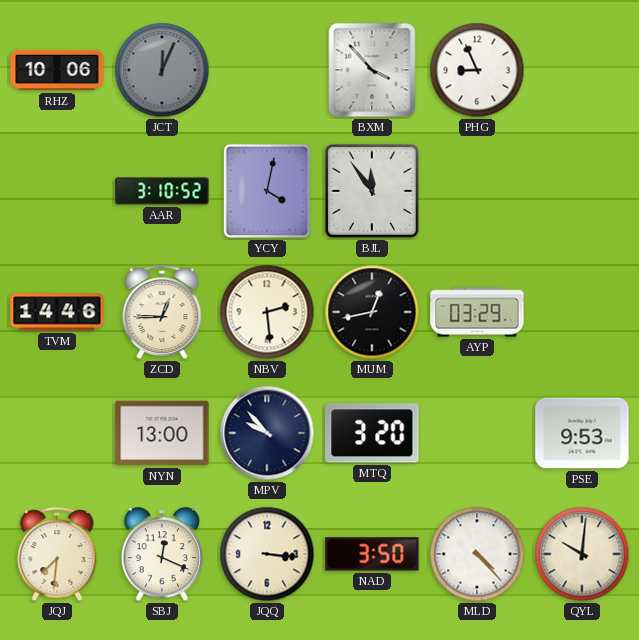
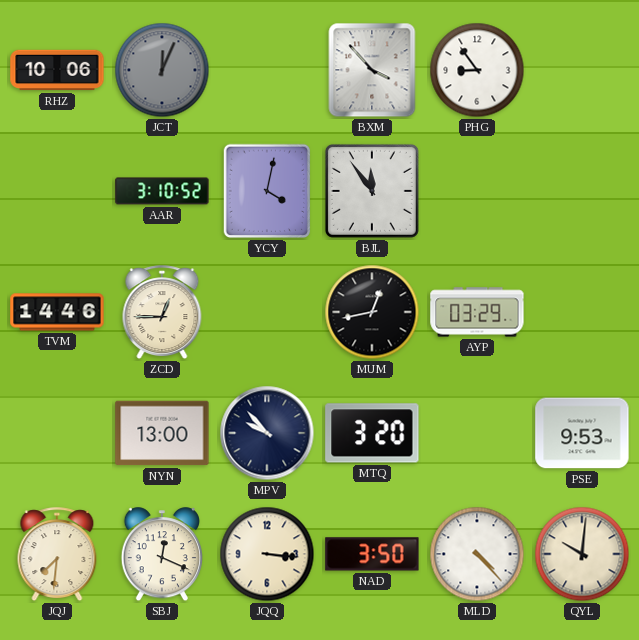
PHG: 8:56 -> 8:54 (477, 70)
NBV: 2:29 -> none (267, 312)
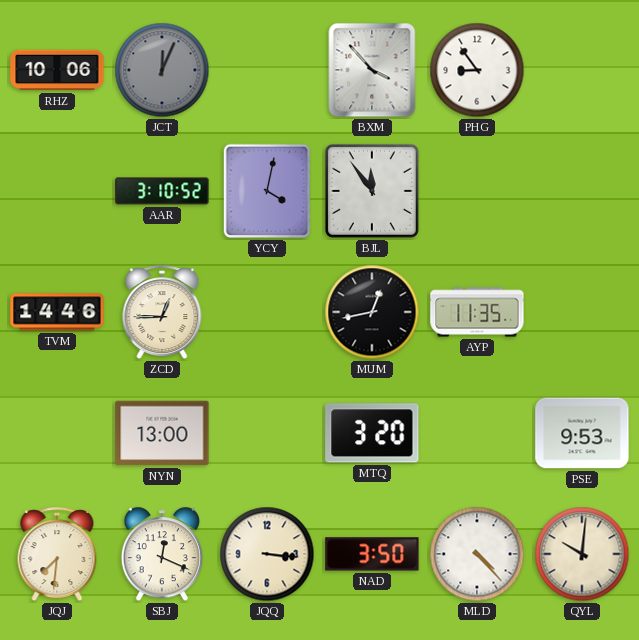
AYP: 03:29 -> 11:35 (477, 312)
MPV: 9:53 -> none (267, 433)
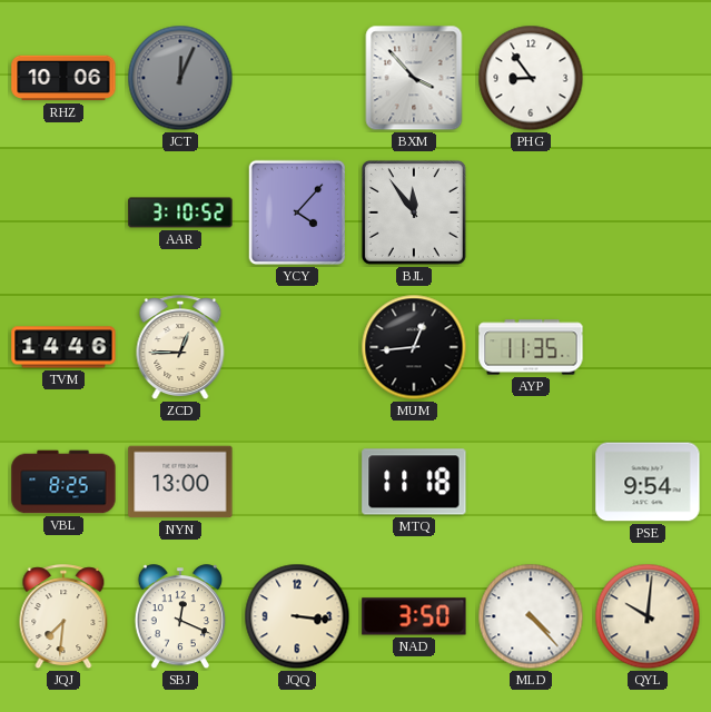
YCY: 4:02 -> 4:07 (297, 212)
MUM: 12:43 -> 12:44 (414, 347)
VBL: none -> 8:25 (63, 482)
MTQ: 3:20 -> 11:18 (414, 482)
PSE: 9:53 -> 9:54 (648, 482)
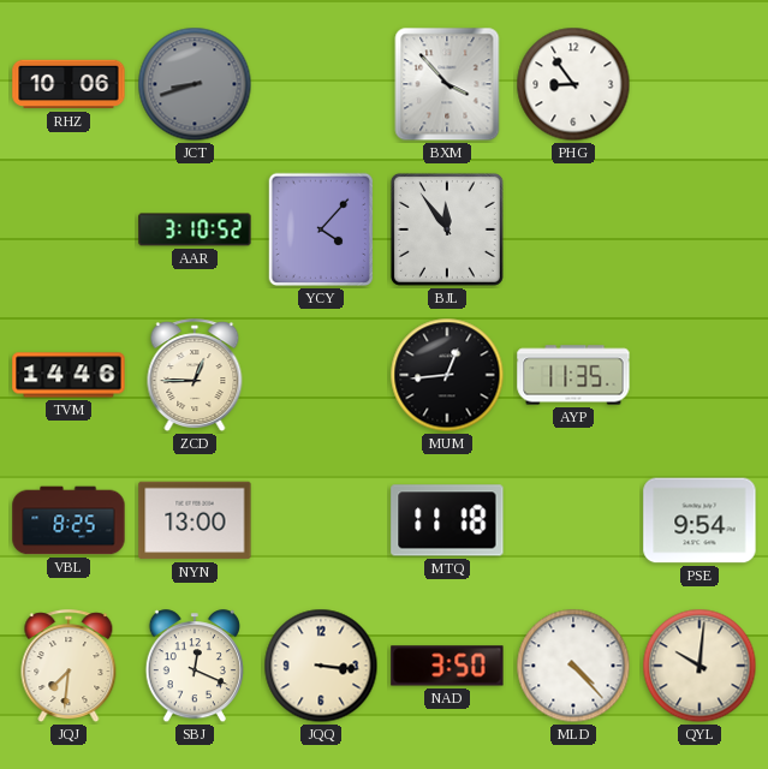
JCT: 12:04 -> 8:42 (195, 84)
